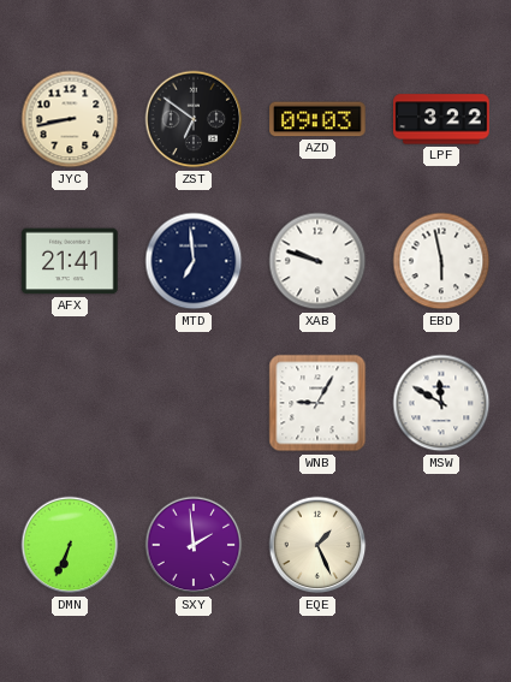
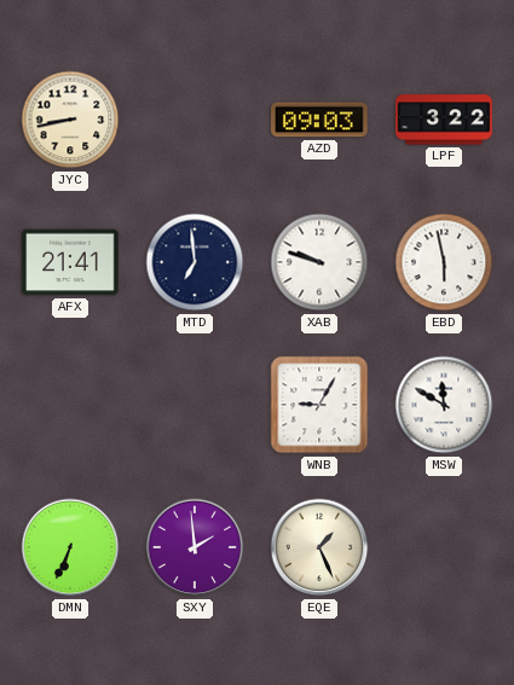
ZST: 6:51 -> none (194, 119)
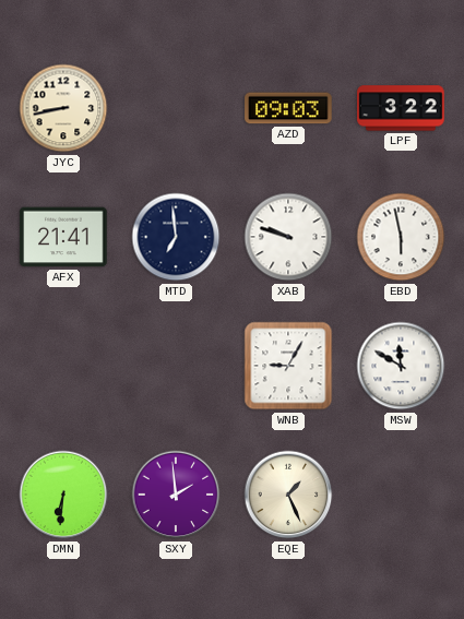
DMN: 6:34 -> 6:31 (63, 495)
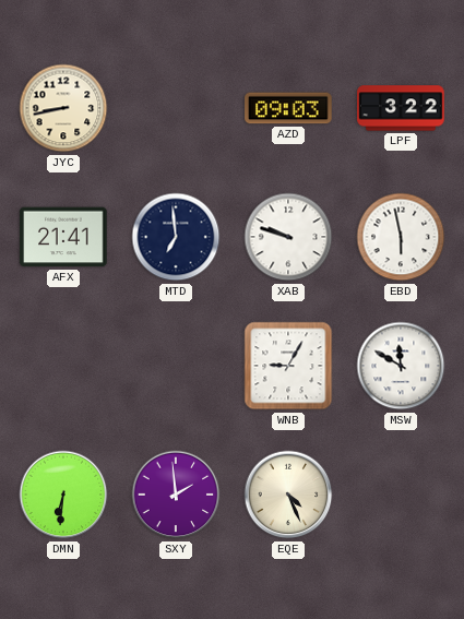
EQE: 1:26 -> 4:26 (288, 495)
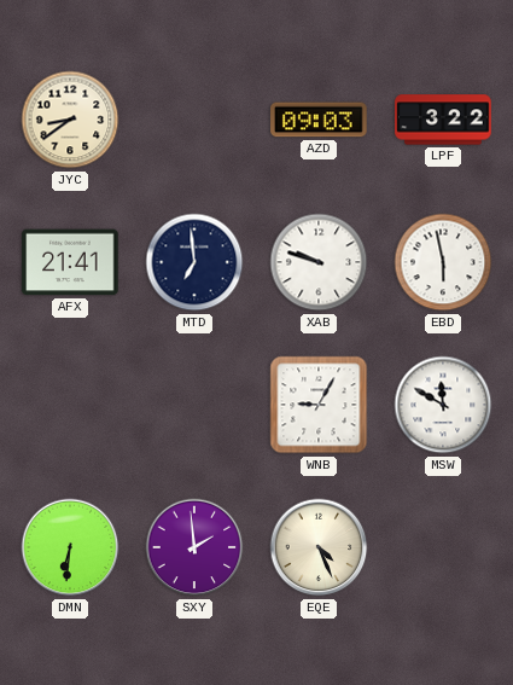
JYC: 8:43 -> 8:39 (70, 120)
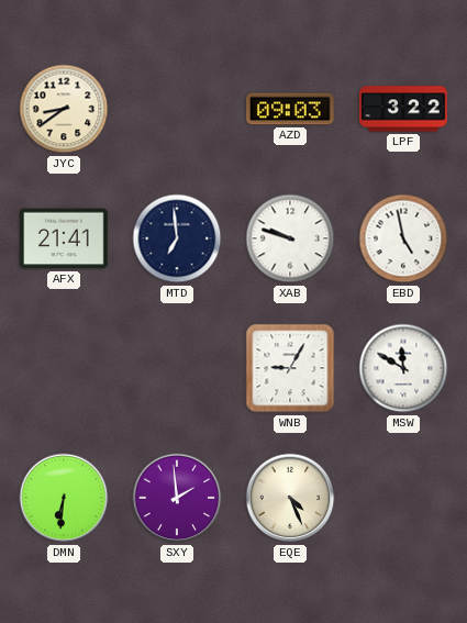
EBD: 5:58 -> 4:58 (403, 238)
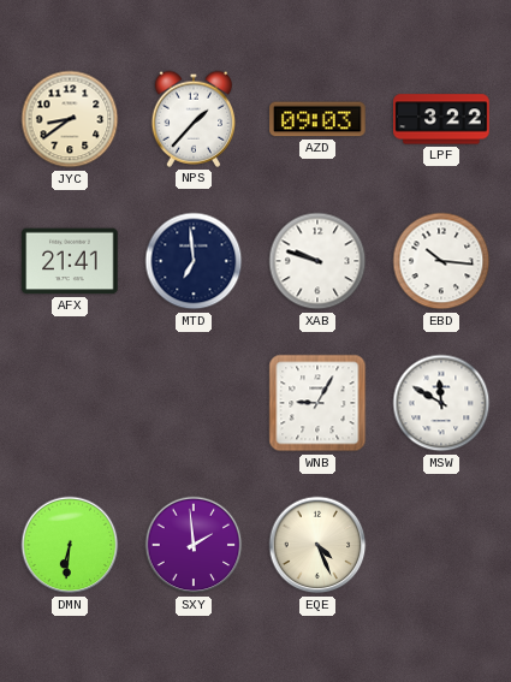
NPS: none -> 1:37 (194, 119)
EBD: 4:58 -> 10:16 (441, 261)
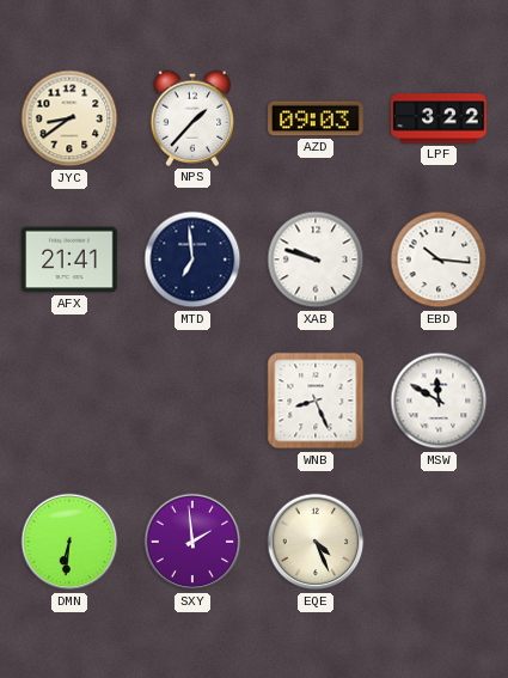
WNB: 9:05 -> 8:26 (316, 401)
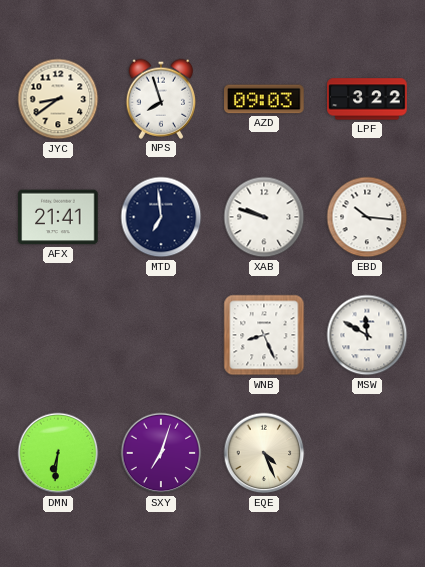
NPS: 1:37 -> 7:57 (161, 99)
SXY: 1:59 -> 7:03 (161, 453)
